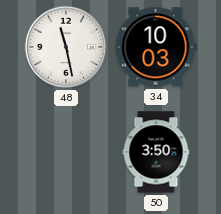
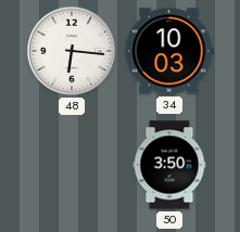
48: 11:28 -> 6:16 (72, 51)
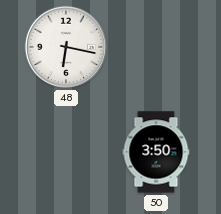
48: 6:16 -> 6:17 (66, 47)
34: 10:03 -> none (169, 51)
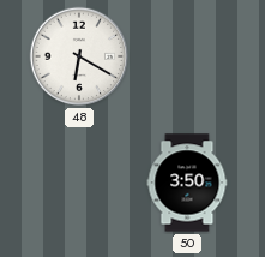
48: 6:17 -> 6:20 (79, 56)
